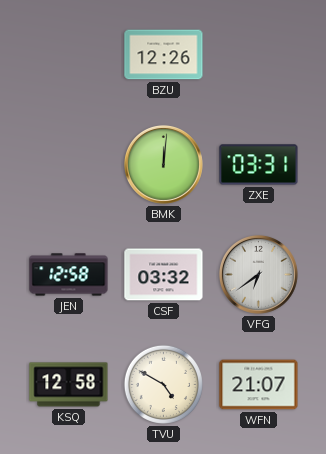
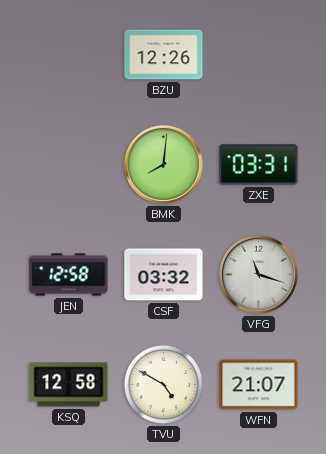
BMK: 12:01 -> 8:01 (163, 164)
VFG: 6:39 -> 11:18 (258, 274)
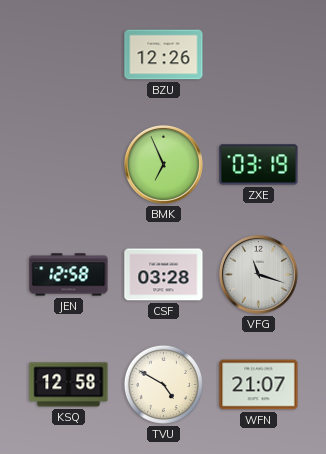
BMK: 8:01 -> 6:56 (163, 164)
ZXE: 03:31 -> 03:19 (259, 165)
CSF: 03:32 -> 03:28 (164, 275)
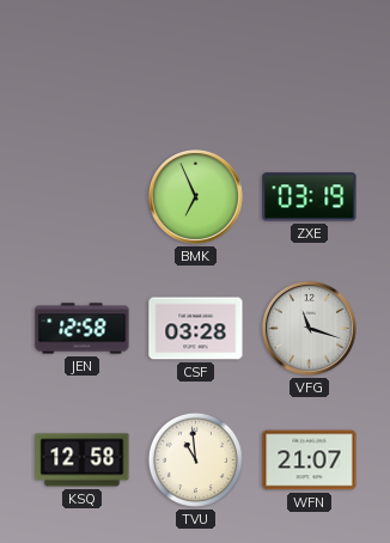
BZU: 12:26 -> none (164, 55)
TVU: 4:50 -> 10:59 (195, 459)
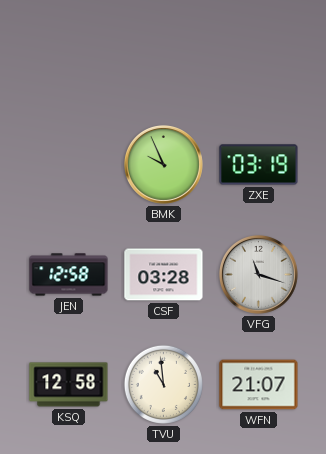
BMK: 6:56 -> 9:56 (163, 164)
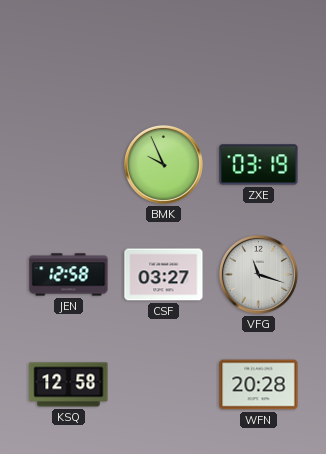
CSF: 03:28 -> 03:27 (164, 275)
TVU: 10:59 -> none (163, 384)
WFN: 21:07 -> 20:28 (259, 385)
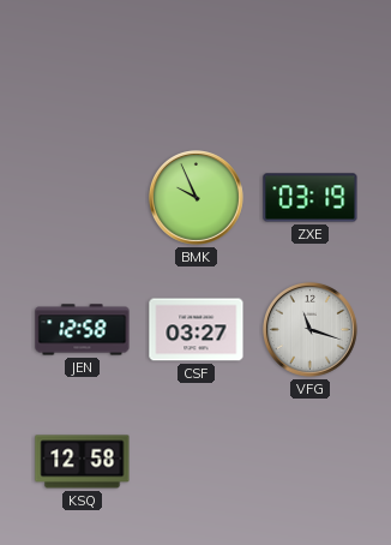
WFN: 20:28 -> none (259, 385)
